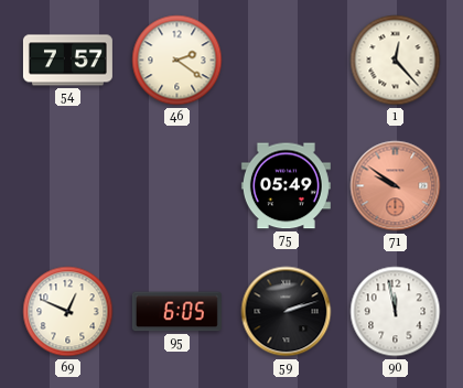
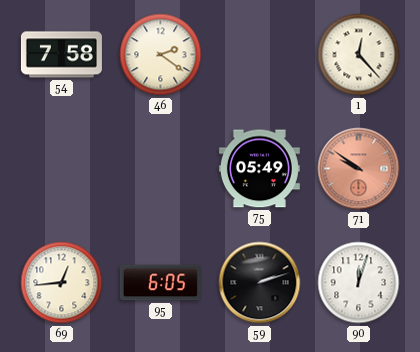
54: 7:57 -> 7:58 (61, 55)
69: 12:49 -> 12:44 (62, 283)
90: 11:58 -> 12:03 (359, 283)
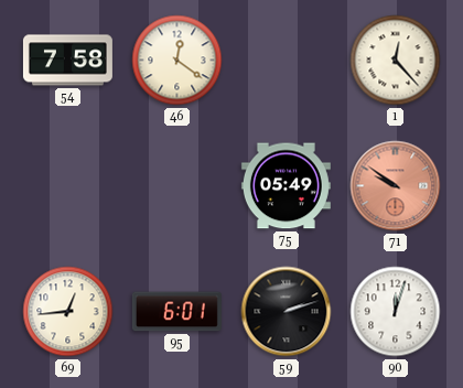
46: 2:21 -> 12:21 (177, 61)
95: 6:05 -> 6:01 (176, 312)
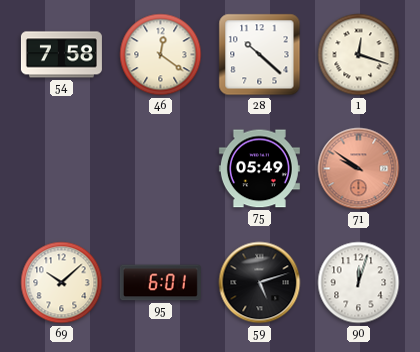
28: none -> 10:22 (260, 55)
1: 12:23 -> 12:18 (359, 55)
69: 12:44 -> 10:08 (62, 283)
59: 2:12 -> 5:12 (260, 283)
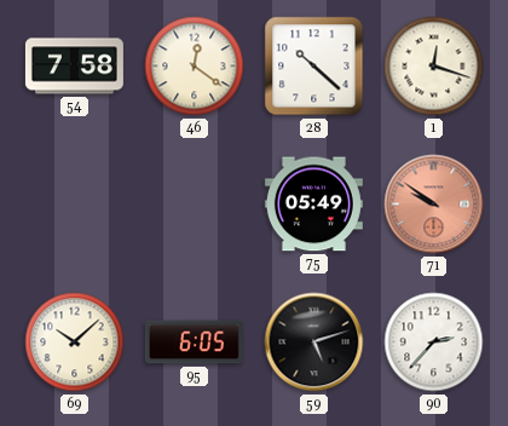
95: 6:01 -> 6:05 (194, 342)
90: 12:03 -> 2:37 (434, 342)
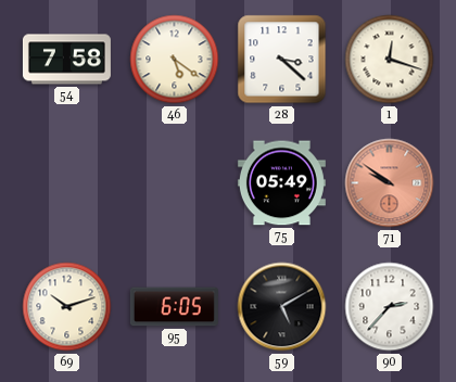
46: 12:21 -> 5:21 (175, 60)
28: 10:22 -> 3:22 (282, 60)
69: 10:08 -> 10:12 (67, 307)
59: 5:12 -> 5:10 (282, 307)
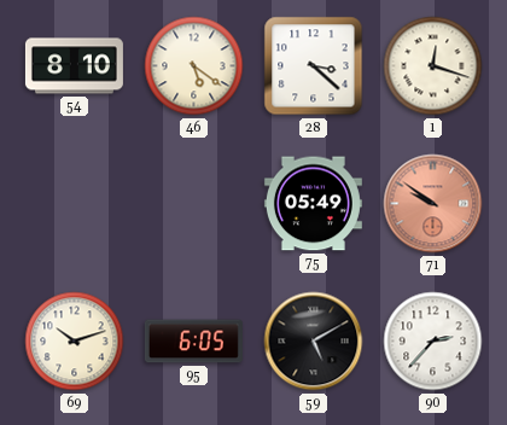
54: 7:58 -> 8:10 (74, 66)
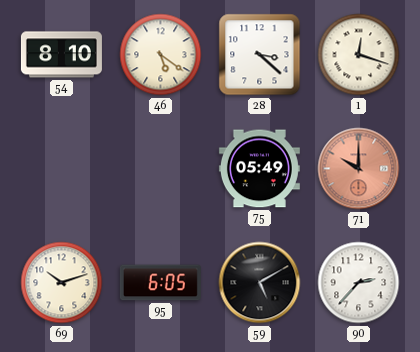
71: 9:51 -> 10:00 (359, 169)
